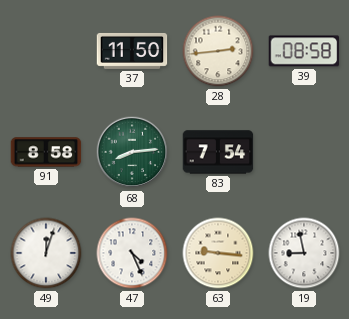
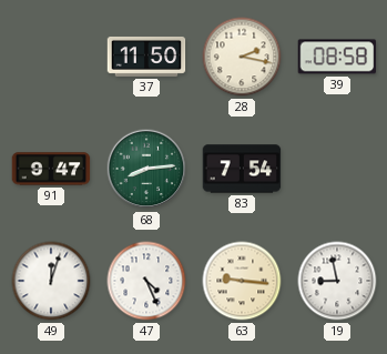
28: 2:44 -> 2:17 (242, 57)
91: 8:58 -> 9:47 (51, 169)
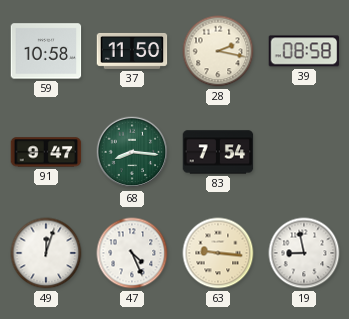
59: none -> 10:58 (46, 51)
68: 8:14 -> 8:16 (132, 152)
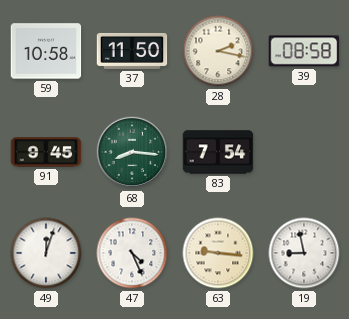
91: 9:47 -> 9:45 (46, 152)
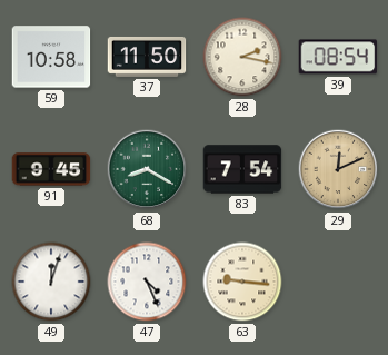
39: 08:58 -> 08:54 (338, 57)
68: 8:16 -> 8:20 (147, 169)
29: none -> 12:11 (338, 169)
19: 8:58 -> none (304, 253)
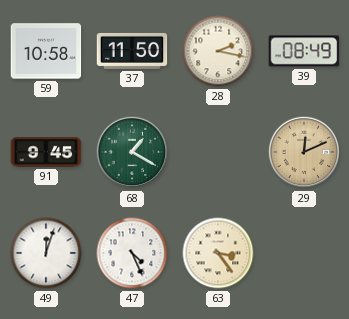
39: 08:54 -> 08:49 (304, 51)
68: 8:20 -> 1:20 (132, 152)
83: 7:54 -> none (242, 169)
63: 9:16 -> 3:24 (218, 253)
